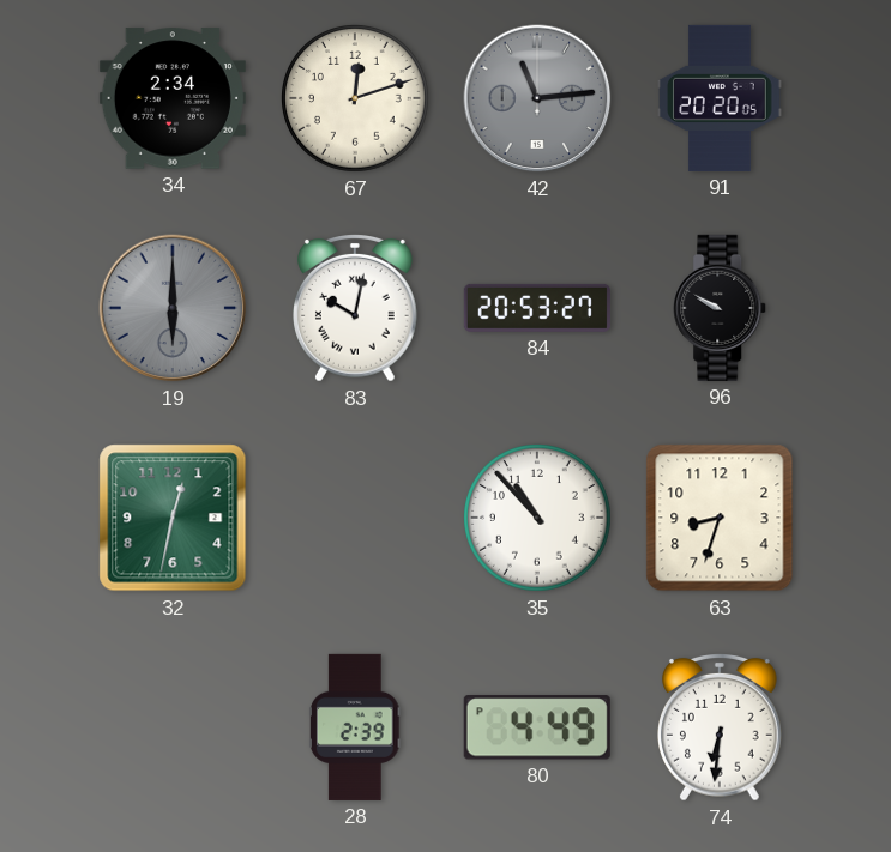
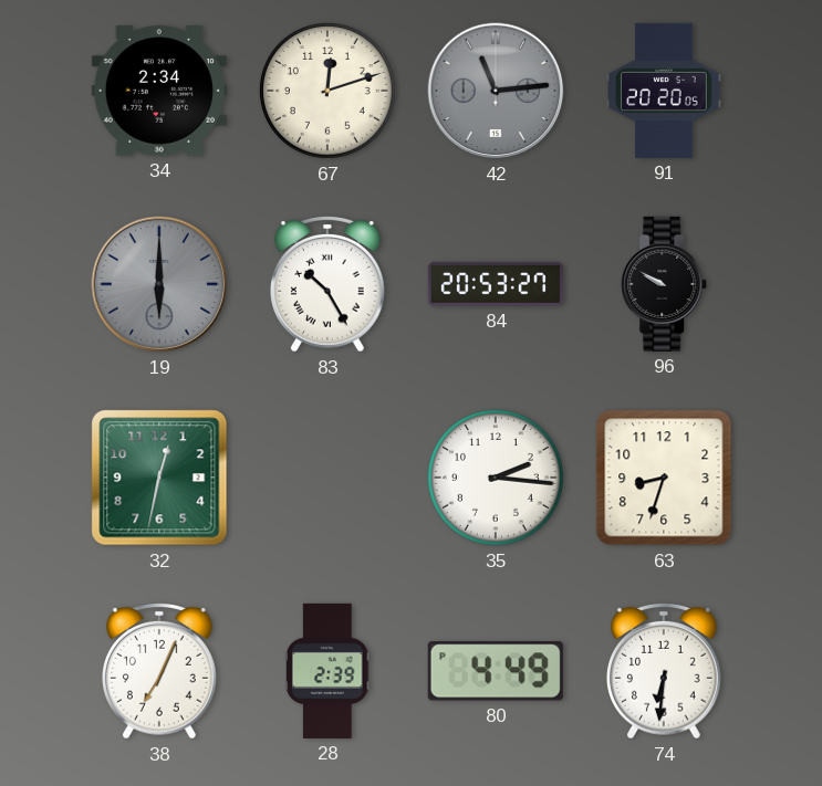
83: 10:02 -> 10:25 (329, 285)
35: 10:53 -> 2:16 (497, 479)
38: none -> 7:04 (160, 672)
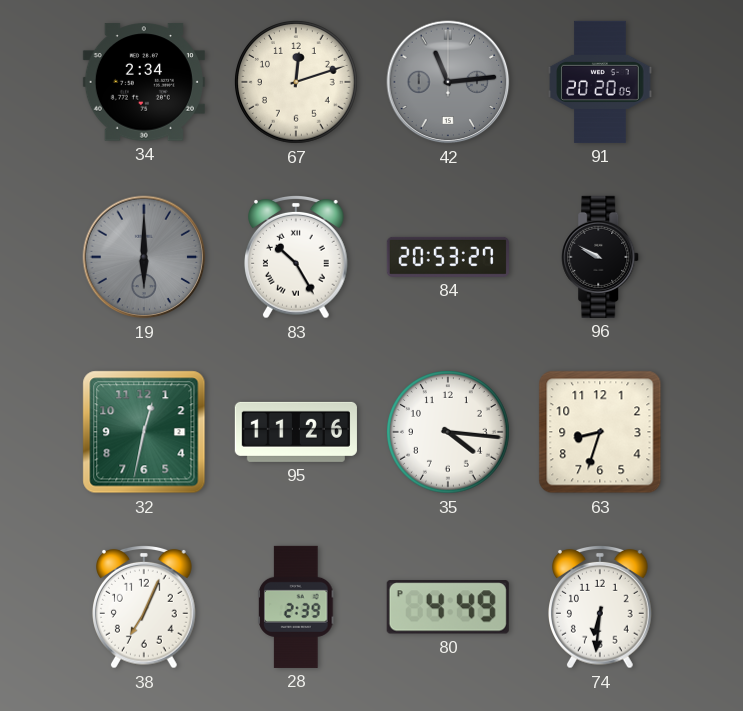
95: none -> 11:26 (296, 432)
35: 2:16 -> 4:16 (449, 433)
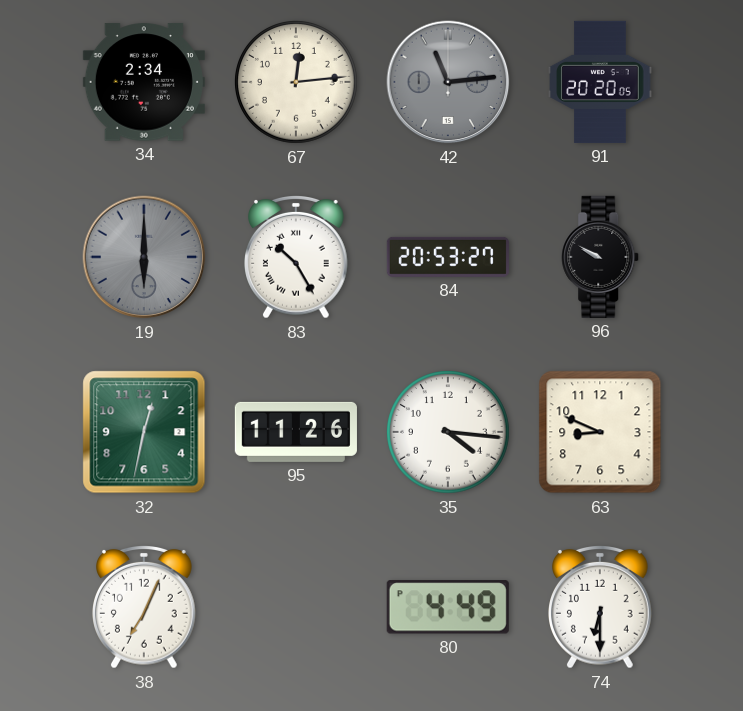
67: 12:12 -> 12:14 (297, 83)
63: 8:33 -> 8:49 (600, 432)
28: 2:39 -> none (297, 607)
74: 6:31 -> 6:30 (601, 608)
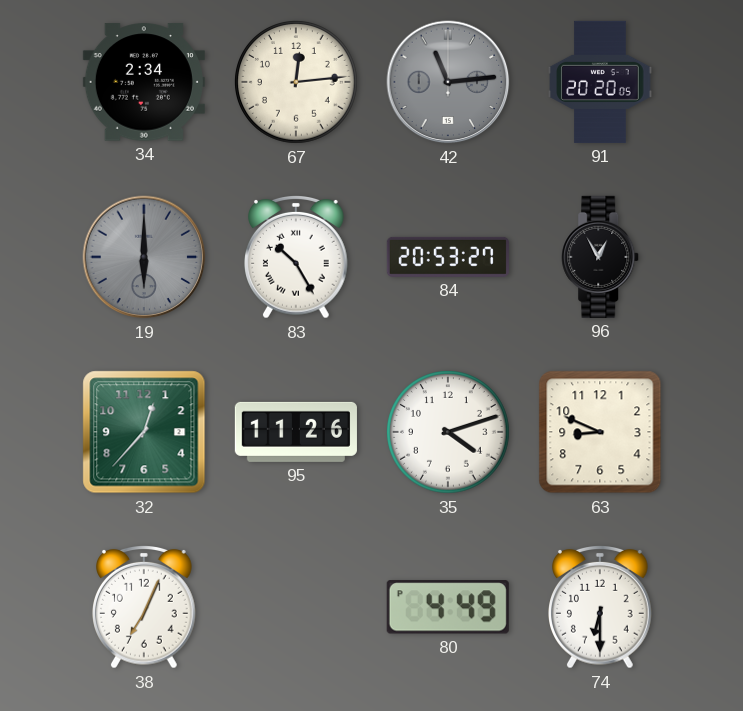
96: 9:50 -> 12:55 (601, 257)
32: 12:32 -> 12:37 (144, 432)
35: 4:16 -> 4:12 (449, 433)
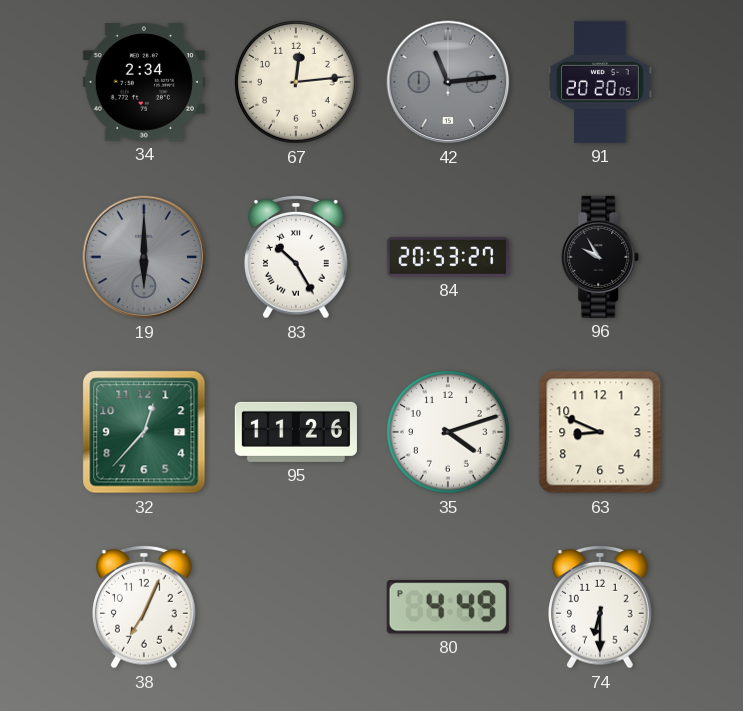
96: 12:55 -> 9:55 (601, 257)
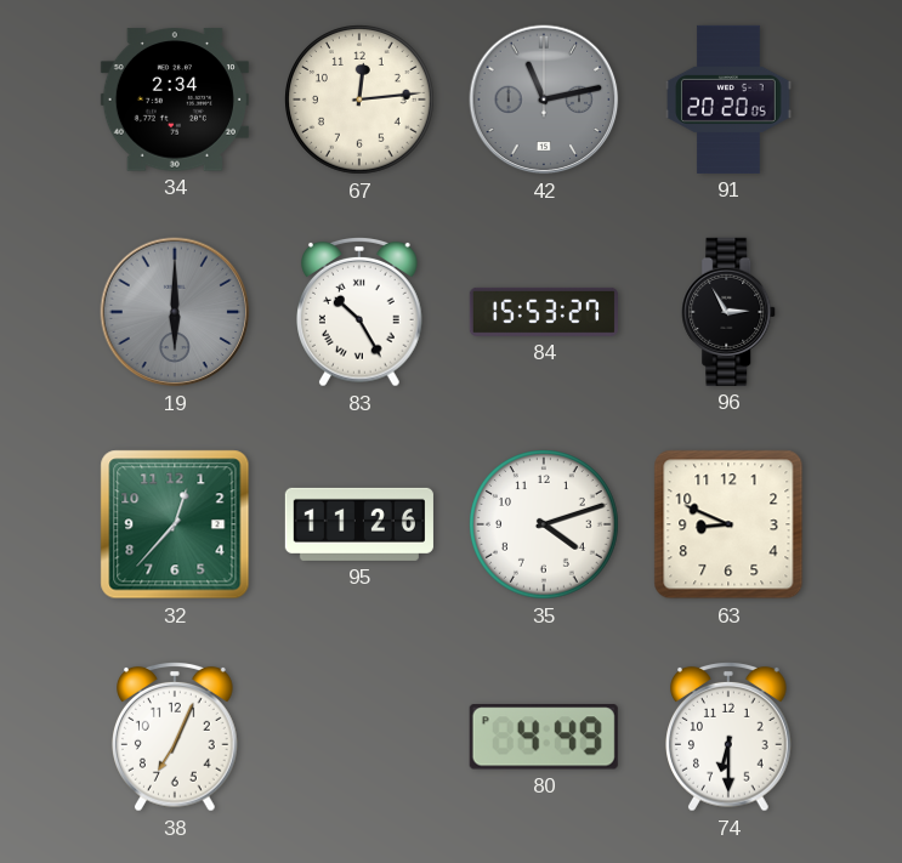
42: 11:14 -> 11:13 (544, 100)
84: 20:53 -> 15:53 (544, 312)
96: 9:55 -> 2:55 (730, 312)
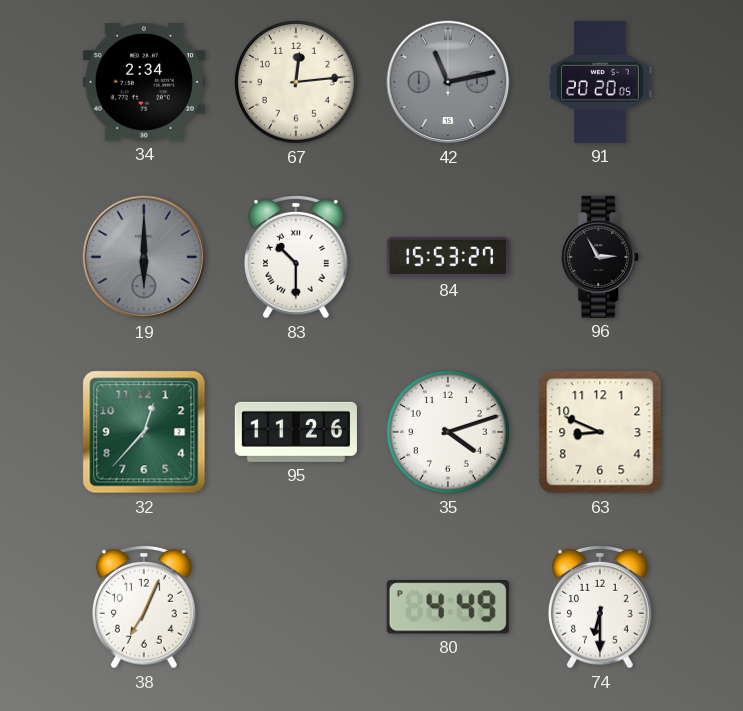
83: 10:25 -> 10:30 (297, 258)
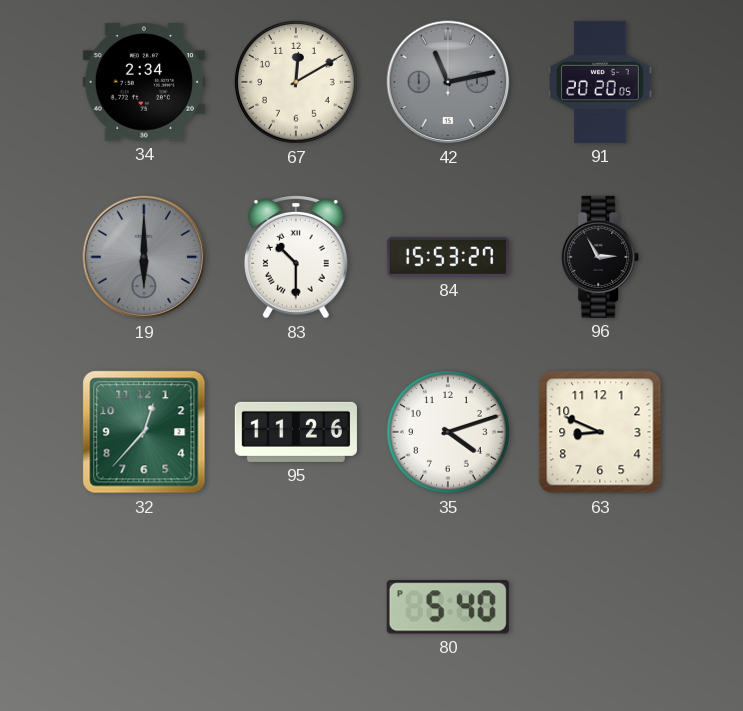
67: 12:14 -> 12:10 (297, 83)
38: 7:04 -> none (145, 608)
80: 4:49 -> 5:40 (448, 607)
74: 6:30 -> none (601, 608)
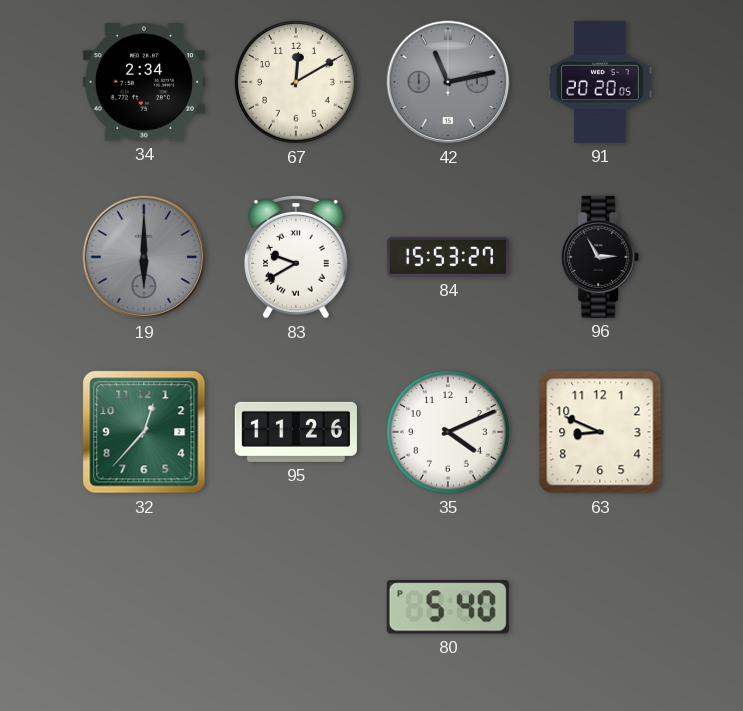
83: 10:30 -> 9:40 (297, 258)
35: 4:12 -> 4:11 (449, 433)
